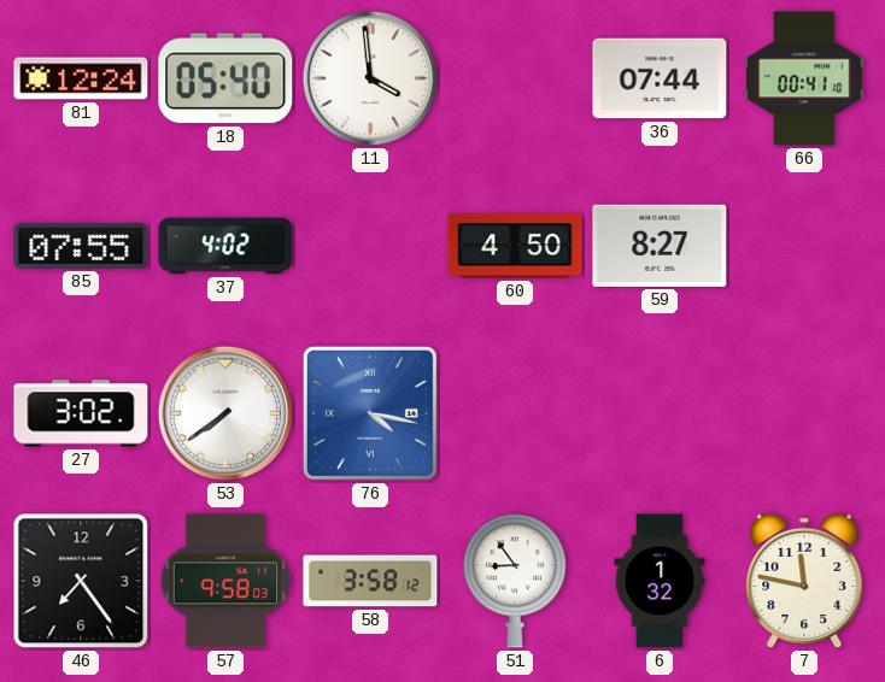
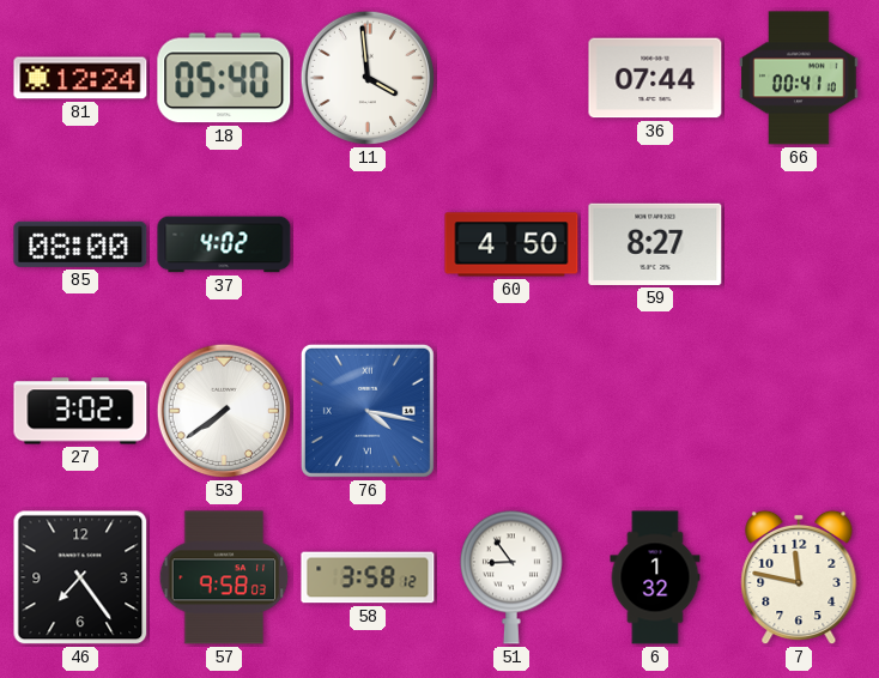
85: 07:55 -> 08:00 (80, 244)
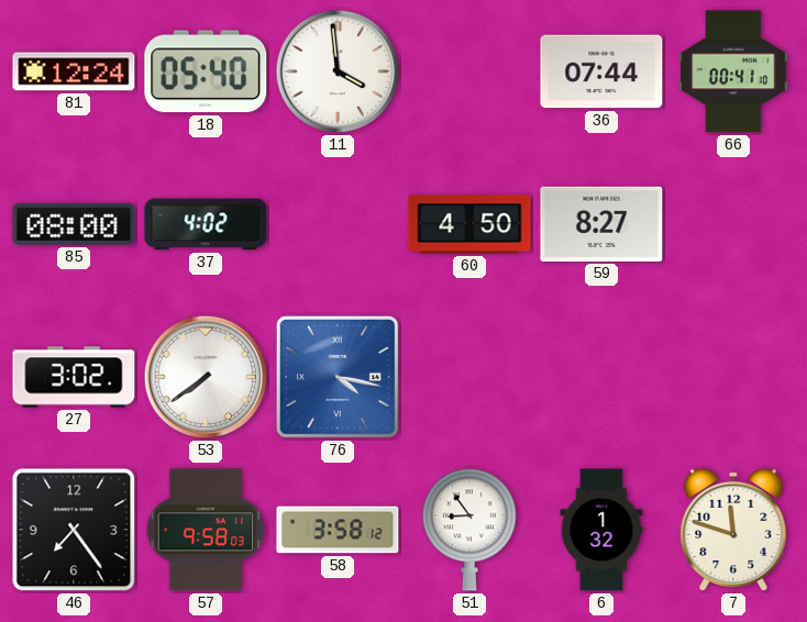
7: 11:47 -> 11:48 (733, 530)
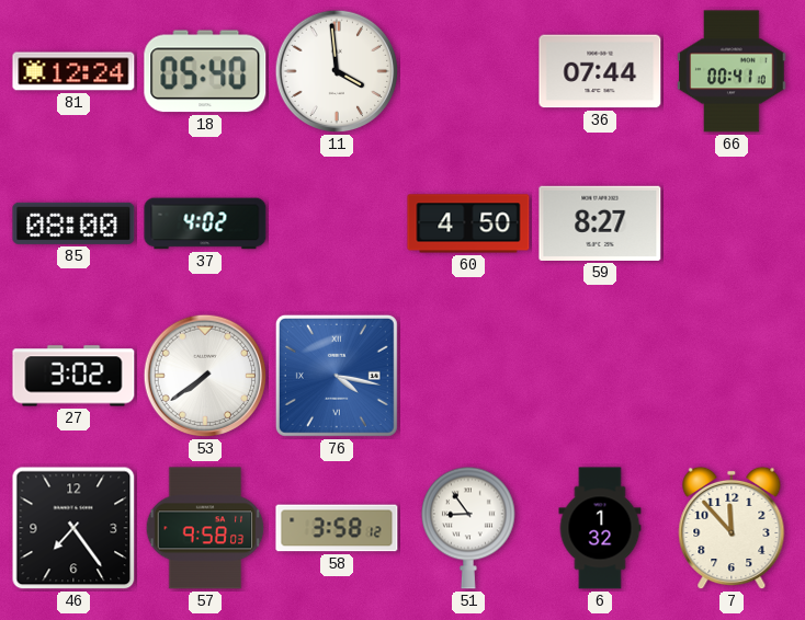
7: 11:48 -> 11:53 (732, 528)
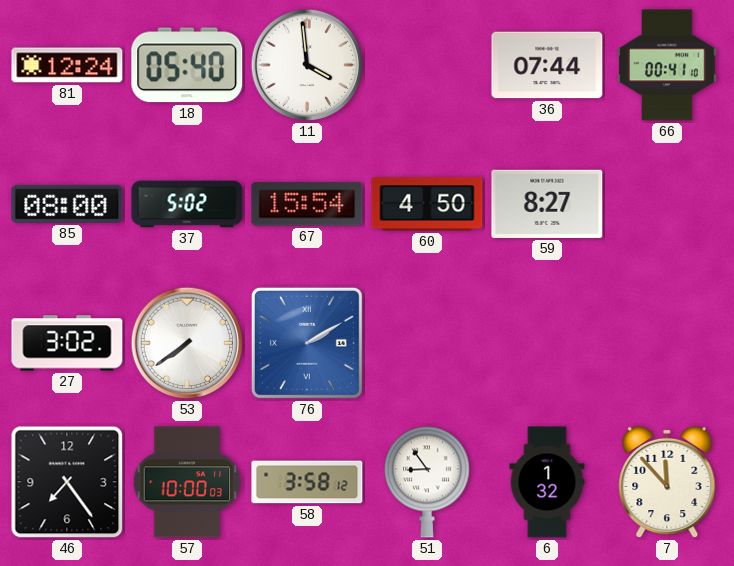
37: 4:02 -> 5:02 (187, 204)
67: none -> 15:54 (307, 204)
76: 4:17 -> 2:10 (307, 343)
57: 9:58 -> 10:00 (187, 482)
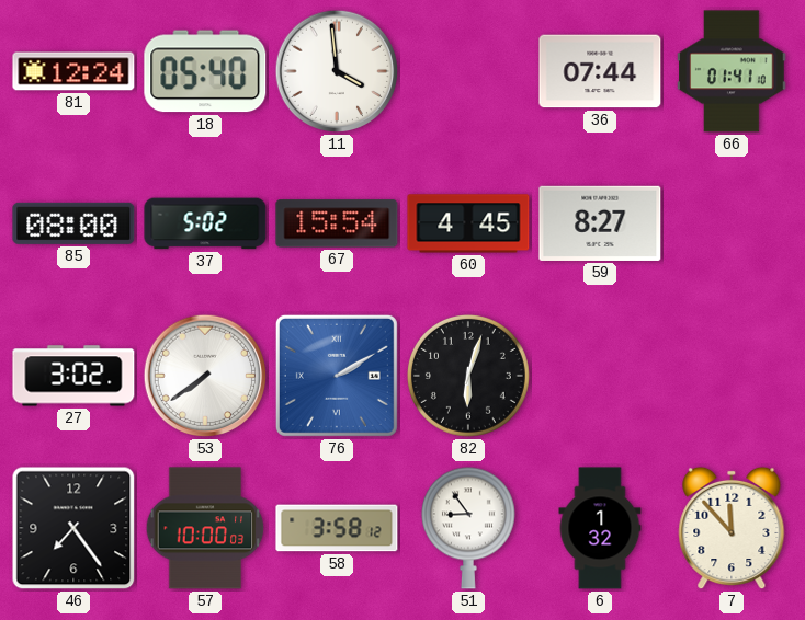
66: 00:41 -> 01:41 (732, 71)
60: 4:50 -> 4:45 (468, 223)
82: none -> 6:03 (468, 376)
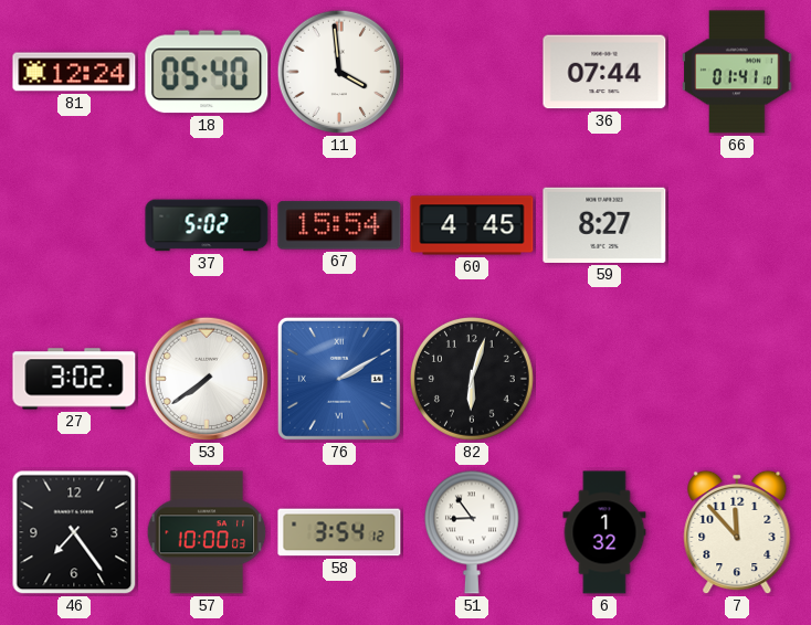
85: 08:00 -> none (73, 223)
58: 3:58 -> 3:54 (339, 532)
